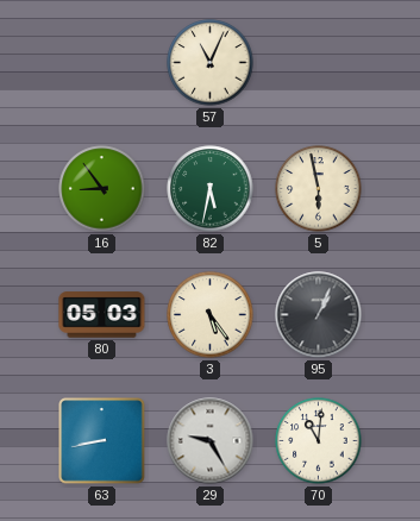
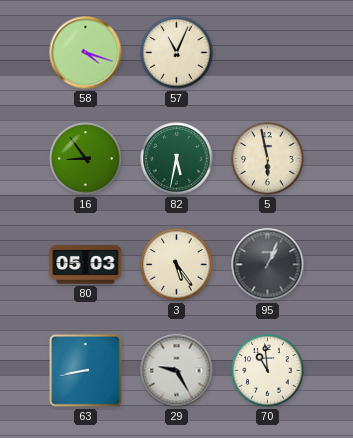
58: none -> 4:18 (86, 53)
70: 11:01 -> 10:59 (268, 371)
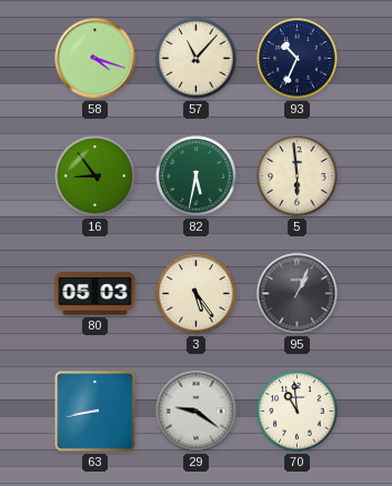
57: 11:04 -> 11:07 (197, 59)
93: none -> 10:34 (298, 59)
5: 5:58 -> 5:59 (298, 176)
29: 9:25 -> 9:21 (197, 412)
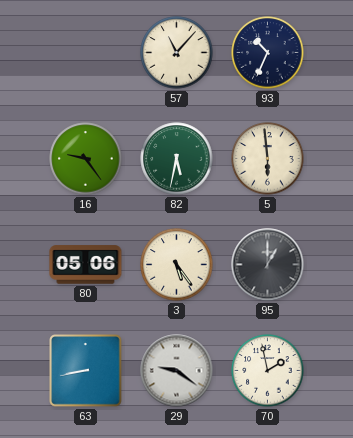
58: 4:18 -> none (96, 59)
16: 8:54 -> 9:24 (86, 159)
80: 05:03 -> 05:06 (86, 265)
95: 1:04 -> 1:00 (268, 265)
70: 10:59 -> 1:58 (268, 371)
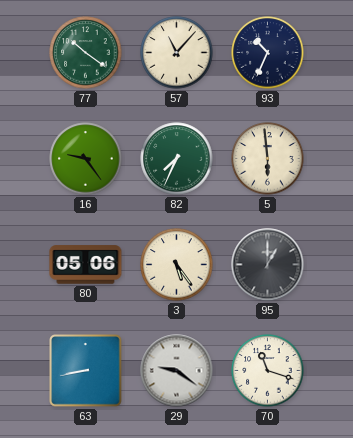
77: none -> 10:21 (86, 53)
82: 5:32 -> 7:34 (177, 159)
70: 1:58 -> 11:18 (268, 371)
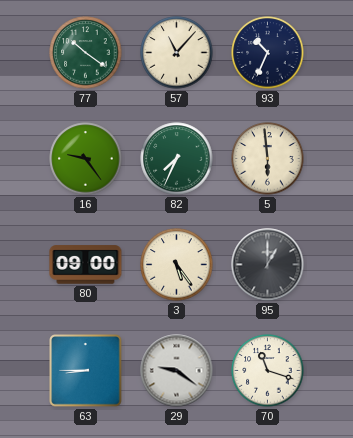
80: 05:06 -> 09:00 (86, 265)
63: 8:43 -> 8:45 (86, 371)
